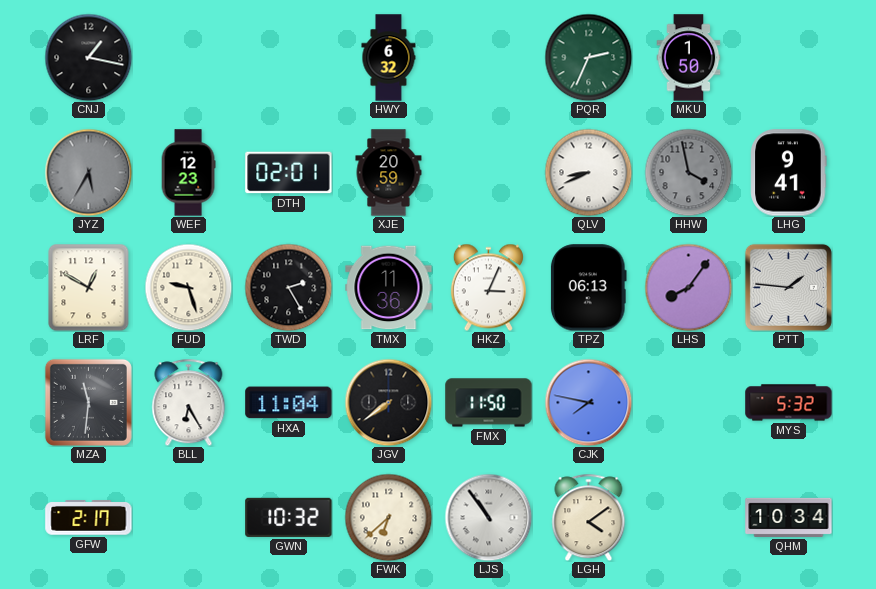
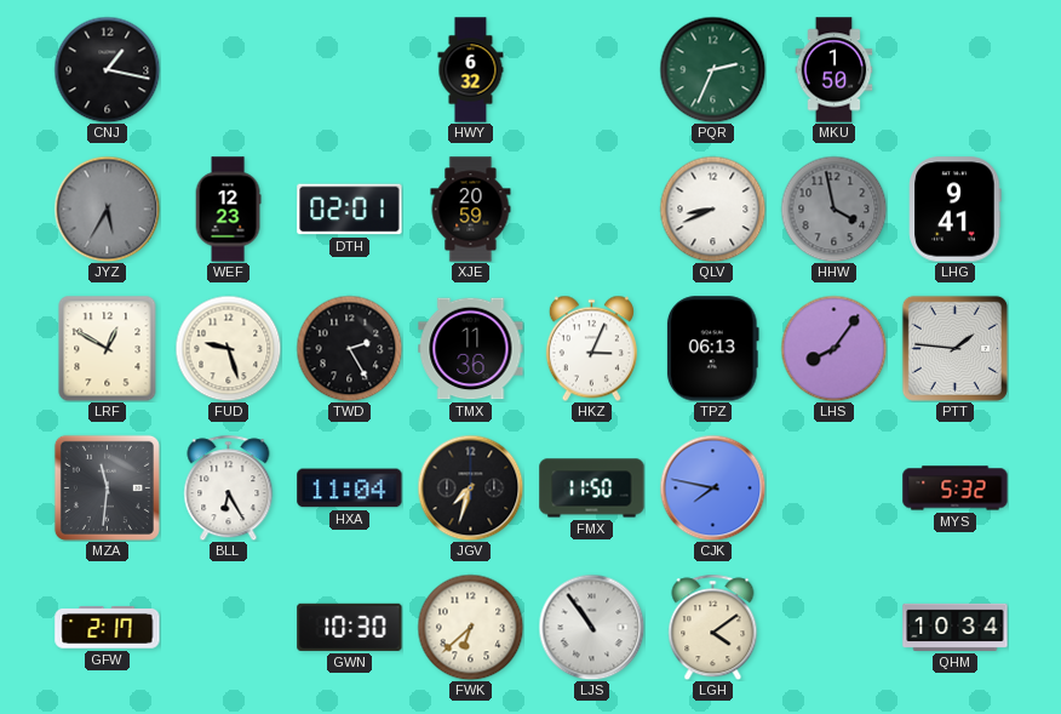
JGV: 7:39 -> 7:33 (470, 487)
GWN: 10:32 -> 10:30 (350, 627)
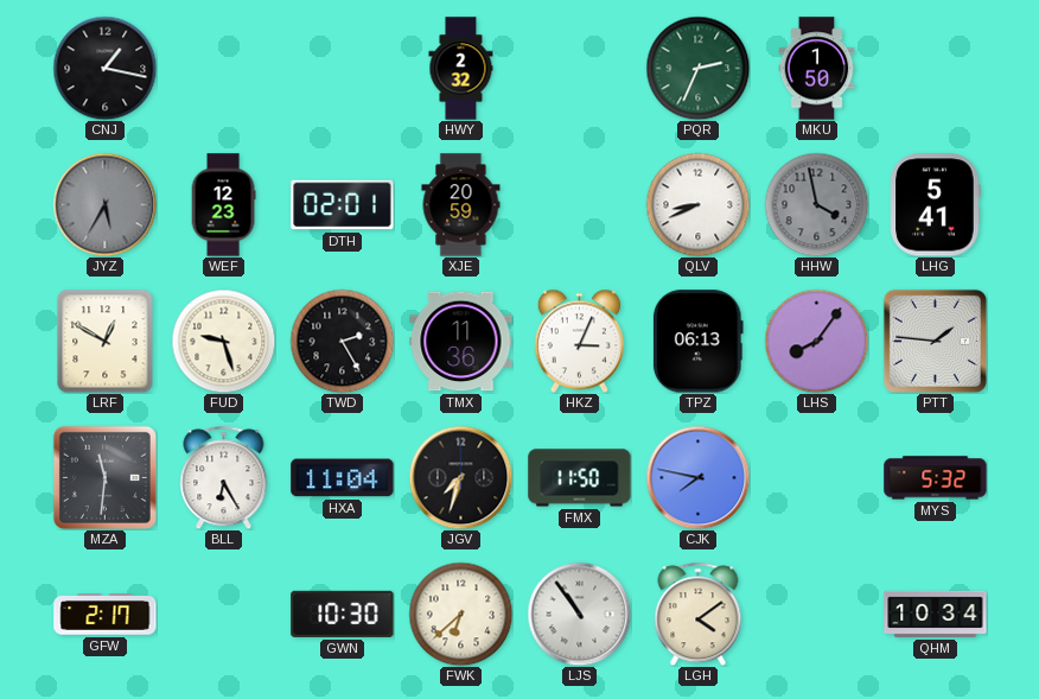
HWY: 6:32 -> 2:32 (461, 69)
LHG: 9:41 -> 5:41 (936, 205)
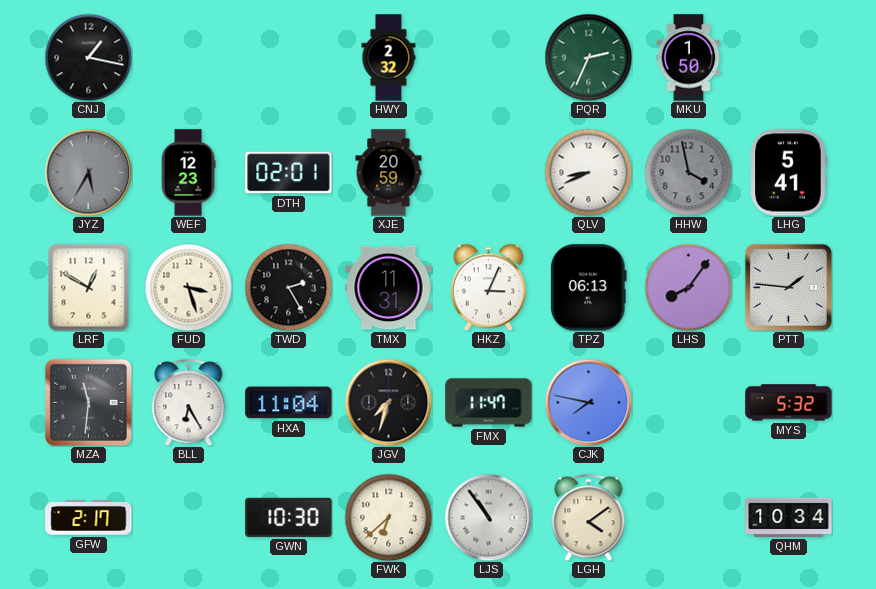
FUD: 9:27 -> 3:27 (188, 287)
TMX: 11:36 -> 11:31 (389, 288)
FMX: 11:50 -> 11:47 (489, 403)
